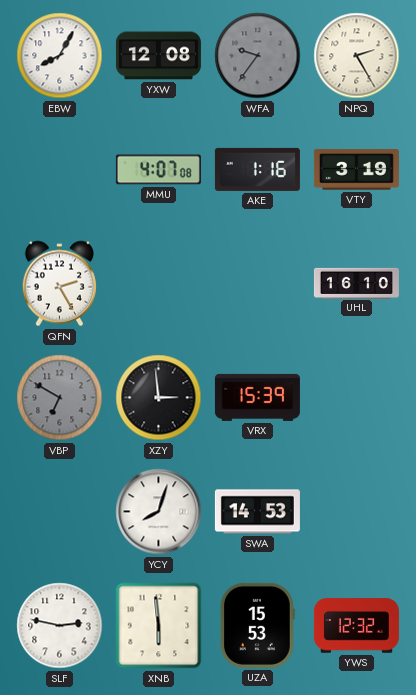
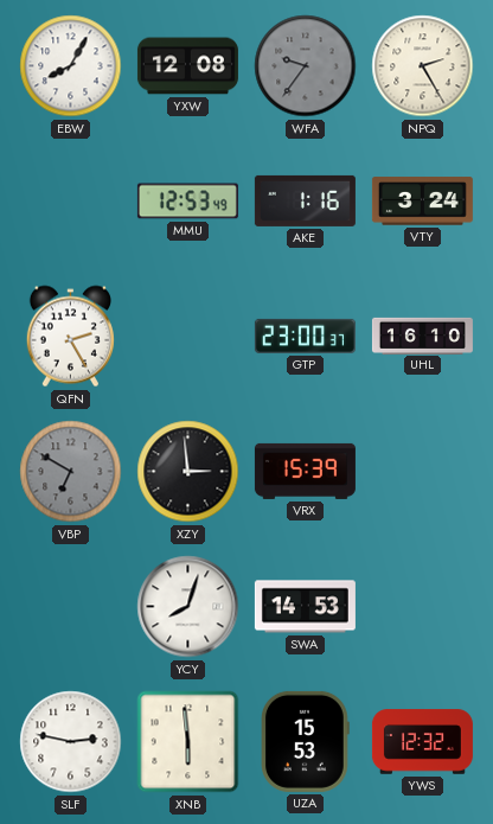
MMU: 4:07 -> 12:53 (187, 202)
VTY: 3:19 -> 3:24 (422, 202)
GTP: none -> 23:00 (305, 336)
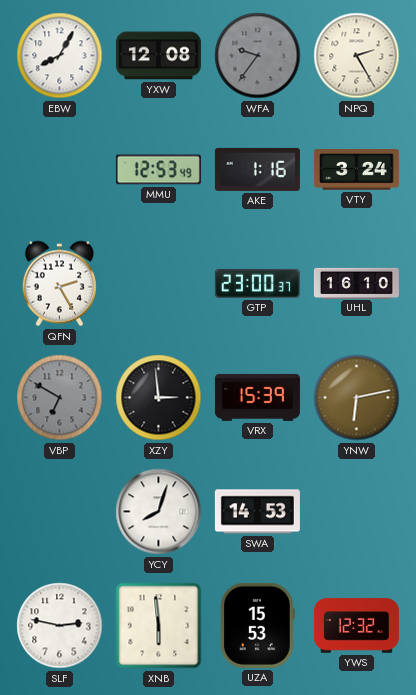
YNW: none -> 6:13 (357, 398)
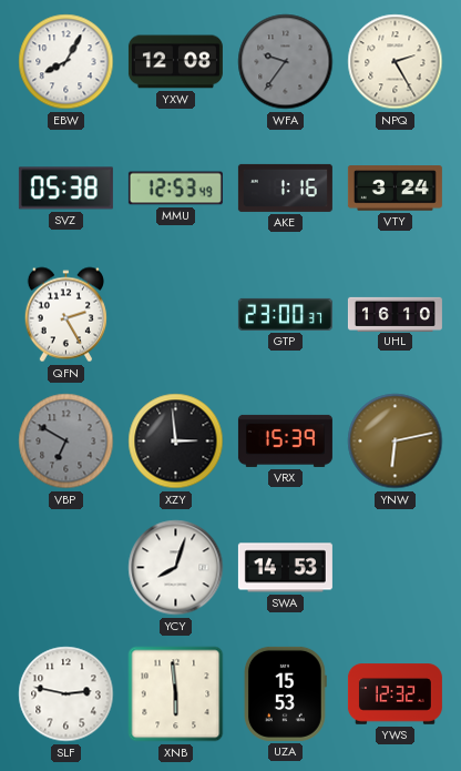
SVZ: none -> 05:38 (65, 189)
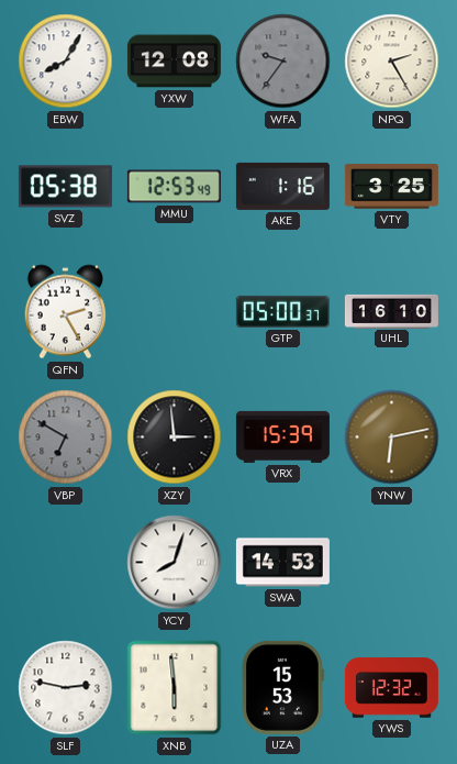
VTY: 3:24 -> 3:25 (391, 187)
GTP: 23:00 -> 05:00 (282, 311)
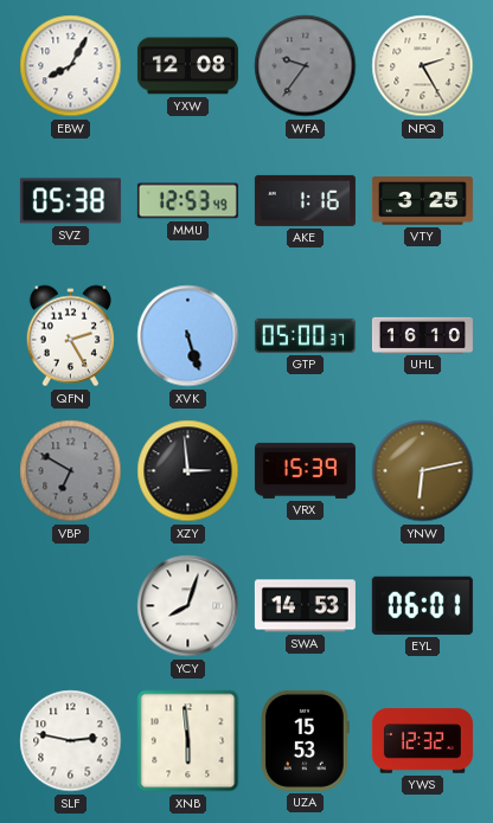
XVK: none -> 5:27 (188, 336)
EYL: none -> 06:01 (422, 605)
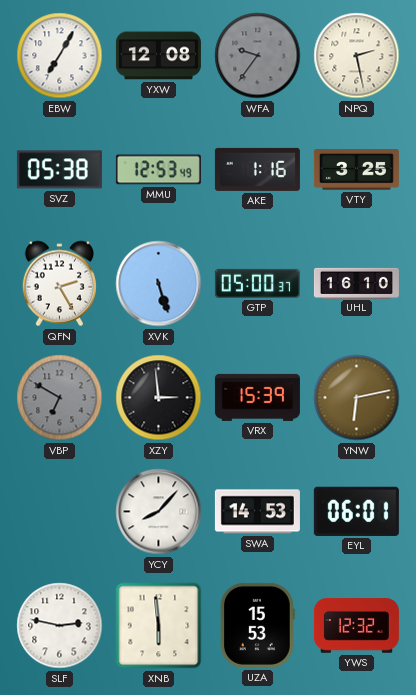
EBW: 8:05 -> 7:05 (60, 56)
NPQ: 2:25 -> 2:28 (357, 56)
YCY: 8:03 -> 8:07 (159, 512)
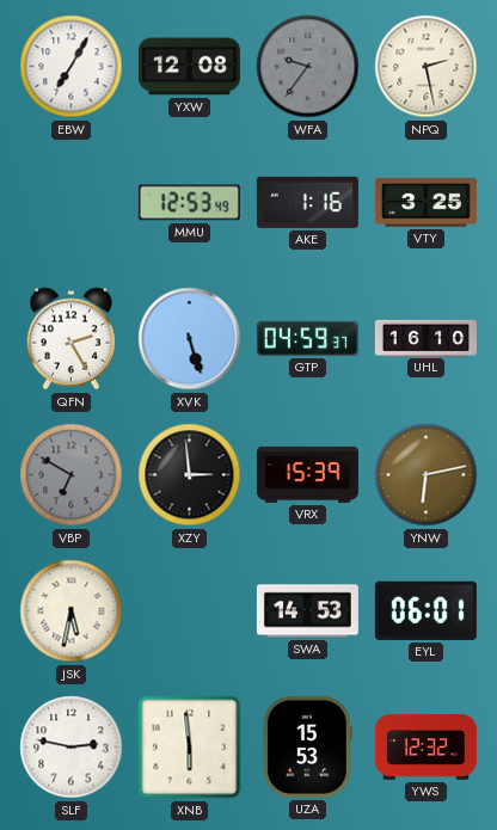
SVZ: 05:38 -> none (59, 170)
GTP: 05:00 -> 04:59 (307, 338)
JSK: none -> 5:32 (72, 611)
YCY: 8:07 -> none (159, 512)
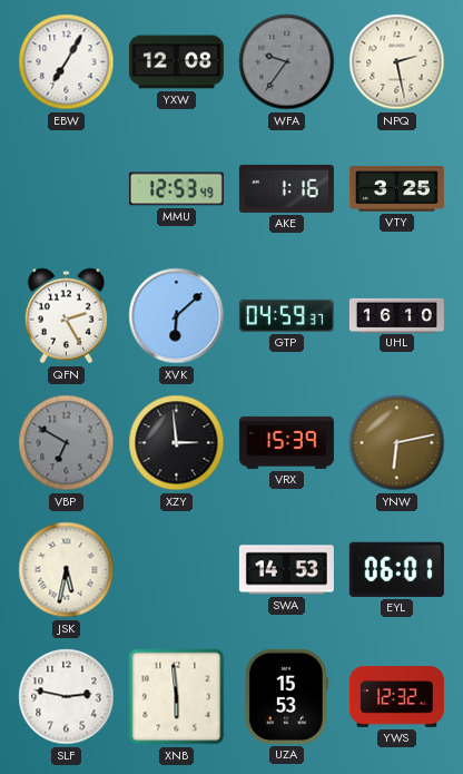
XVK: 5:27 -> 6:08 (177, 316)
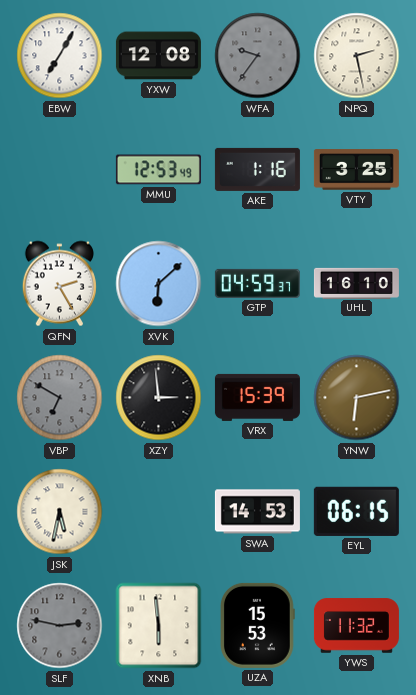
EYL: 06:01 -> 06:15 (356, 511)
SLF dial: white -> grey (60, 626)
YWS: 12:32 -> 11:32 (356, 626)
